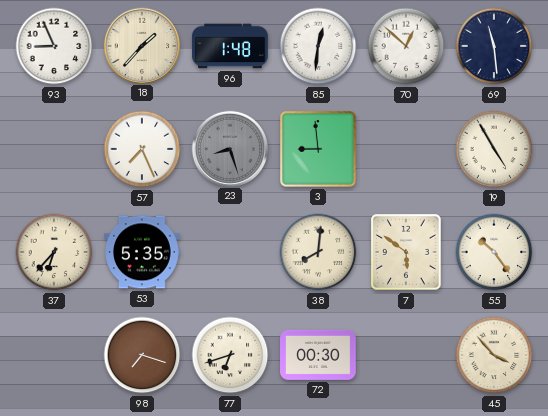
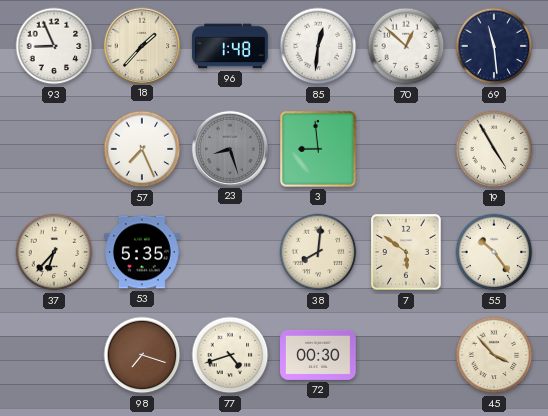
77: 6:42 -> 4:42 (230, 355)
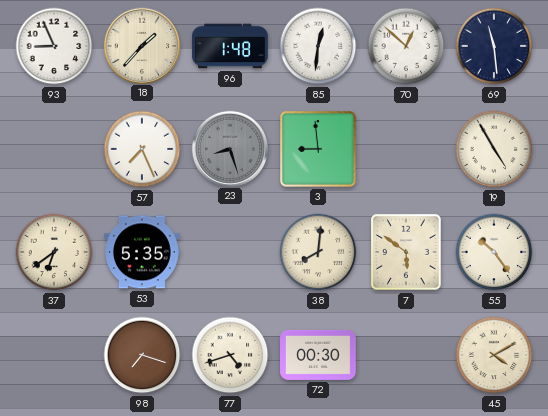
37: 6:37 -> 6:39 (54, 252)
45: 3:53 -> 4:10 (494, 355)
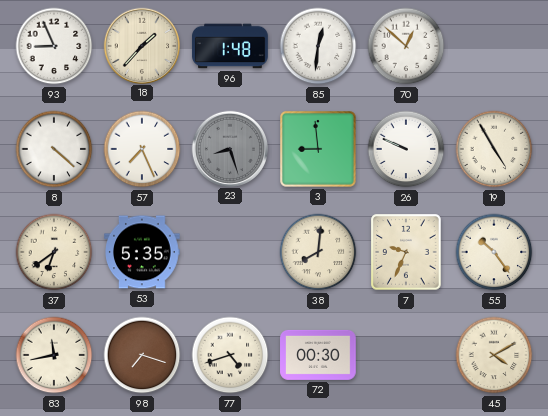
69: 11:29 -> none (494, 46)
8: none -> 4:22 (54, 149)
26: none -> 9:49 (406, 149)
7: 5:51 -> 9:34 (406, 252)
83: none -> 11:43 (54, 355)
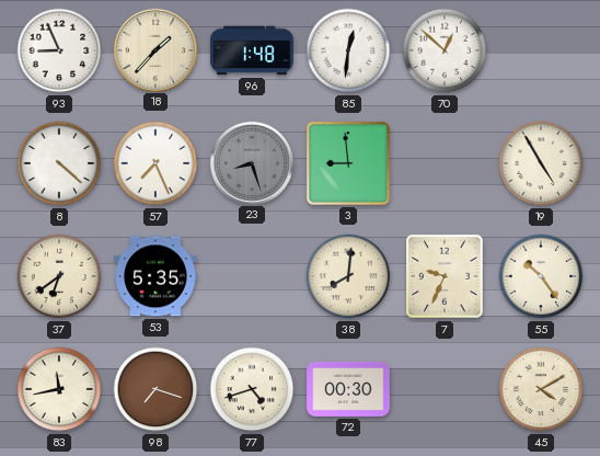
26: 9:49 -> none (406, 149)
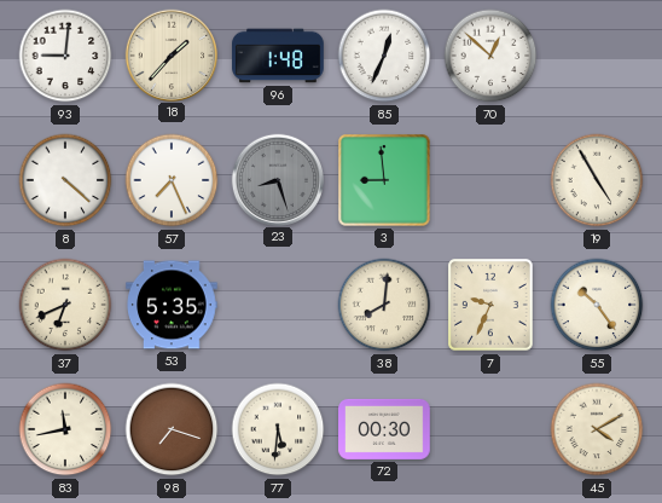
93: 8:56 -> 9:01 (65, 56)
85: 12:31 -> 12:34 (384, 56)
37: 6:39 -> 6:41 (65, 305)
77: 4:42 -> 5:31 (278, 429)
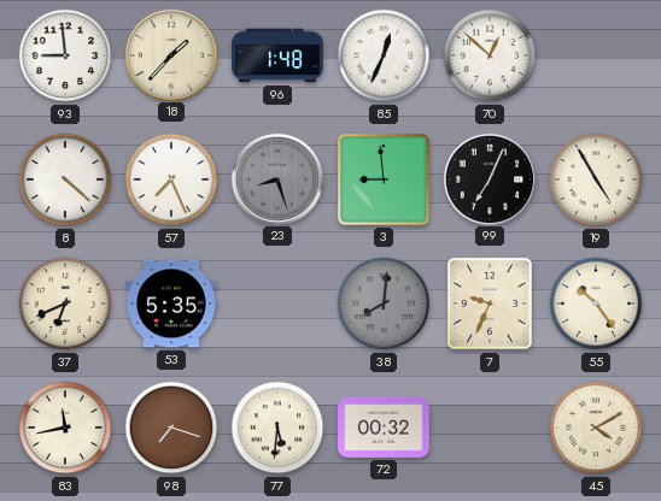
93: 9:01 -> 8:59 (65, 55)
99: none -> 7:04 (489, 178)
38 dial: cream -> grey (384, 303)
72: 00:30 -> 00:32 (384, 428)
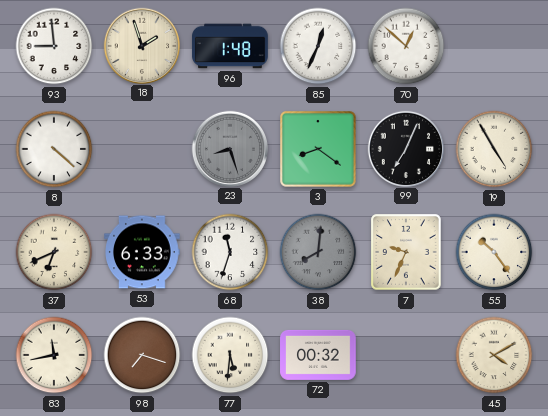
18: 1:37 -> 1:57 (141, 45)
57: 7:26 -> none (171, 179)
3: 8:59 -> 8:21 (319, 150)
53: 5:35 -> 6:33 (142, 252)
68: none -> 11:33 (230, 252)
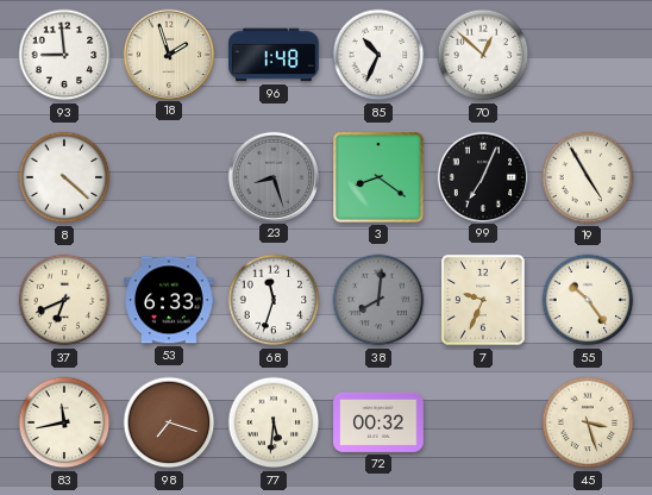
85: 12:34 -> 10:34 (378, 55)
45: 4:10 -> 3:27 (588, 422)
